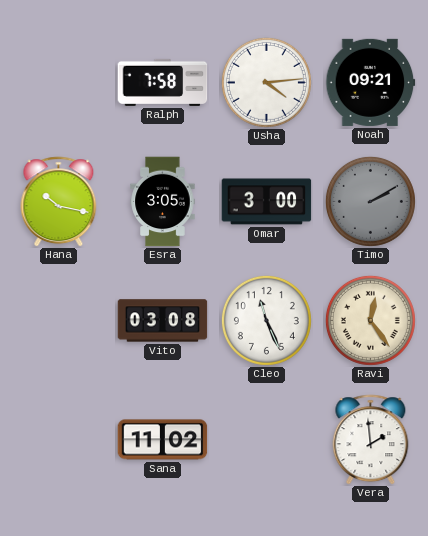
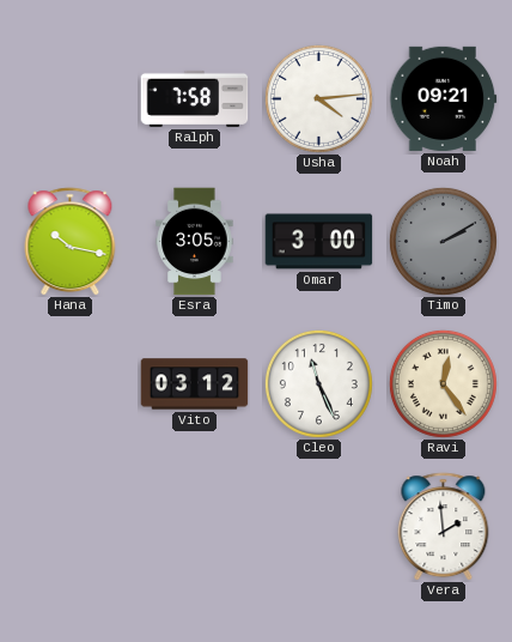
Vito: 03:08 -> 03:12 (195, 384)
Sana: 11:02 -> none (163, 440)
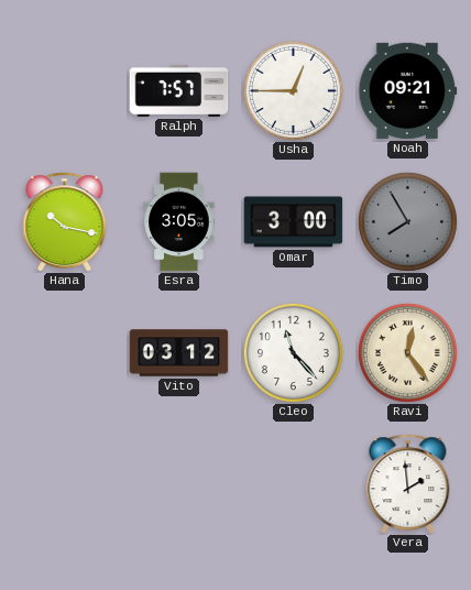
Ralph: 7:58 -> 7:57 (179, 90)
Usha: 4:14 -> 12:45 (293, 90)
Timo: 2:10 -> 7:55 (407, 221)
Cleo: 11:26 -> 11:23 (293, 352)
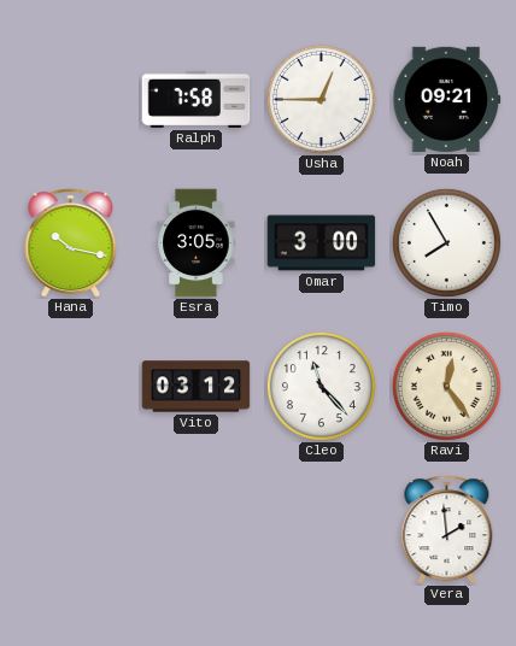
Ralph: 7:57 -> 7:58 (197, 99)
Timo dial: grey -> white (446, 242)
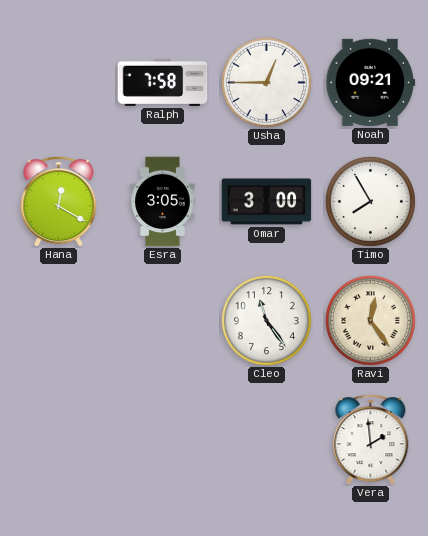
Hana: 10:17 -> 12:20 (59, 202)
Vito: 03:12 -> none (197, 387)
Cleo: 11:23 -> 11:24 (266, 320)
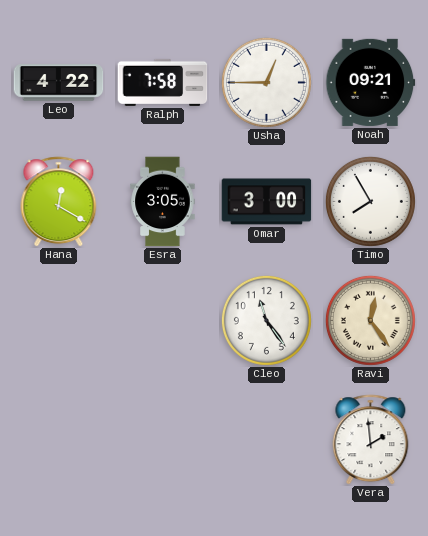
Leo: none -> 4:22 (59, 83)
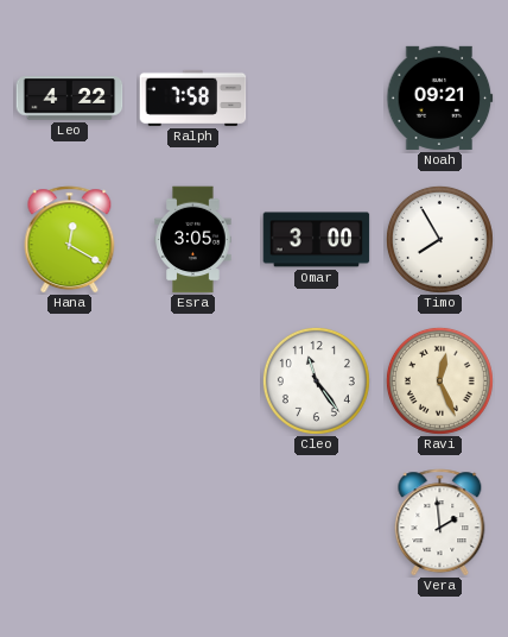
Usha: 12:45 -> none (266, 82)
Ravi: 12:24 -> 12:26 (439, 380)
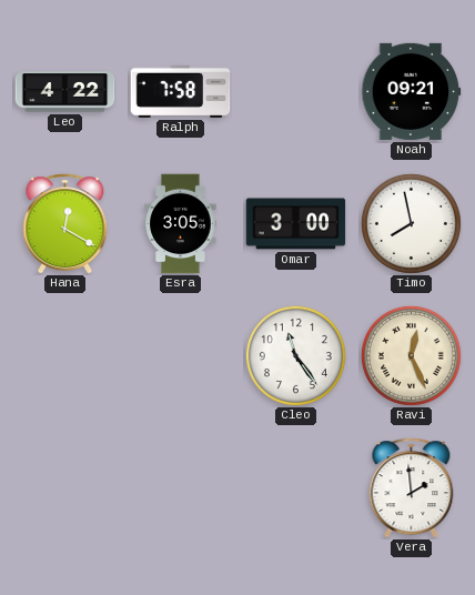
Timo: 7:55 -> 7:58 (411, 223)
